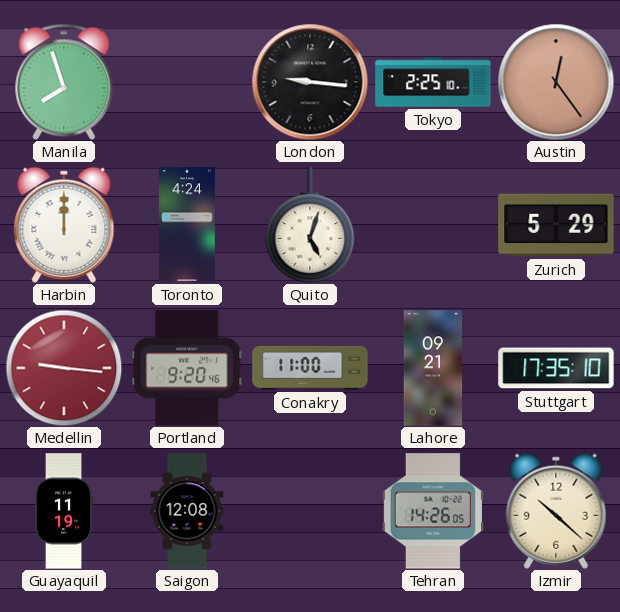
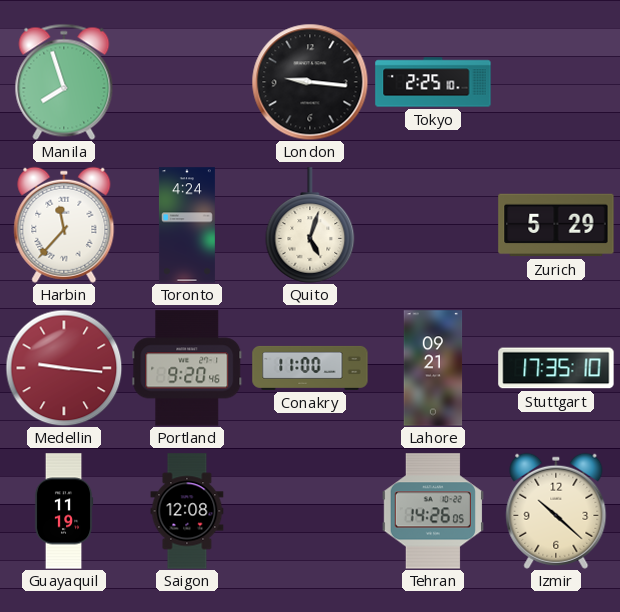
Austin: 12:24 -> none (556, 82)
Harbin: 12:00 -> 11:37 (64, 225)
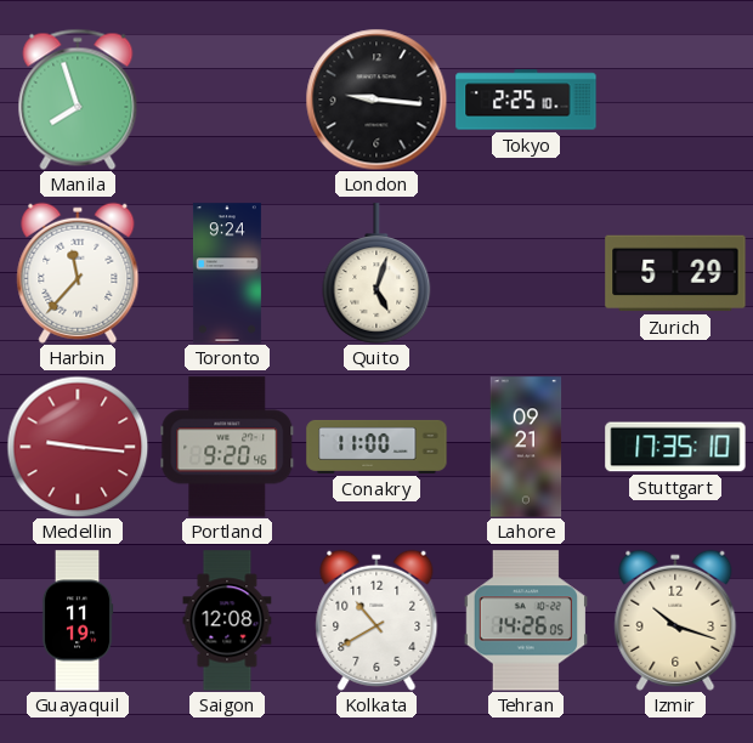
Toronto: 4:24 -> 9:24 (227, 273)
Kolkata: none -> 10:40 (376, 620)
Izmir: 10:22 -> 10:18 (675, 620)
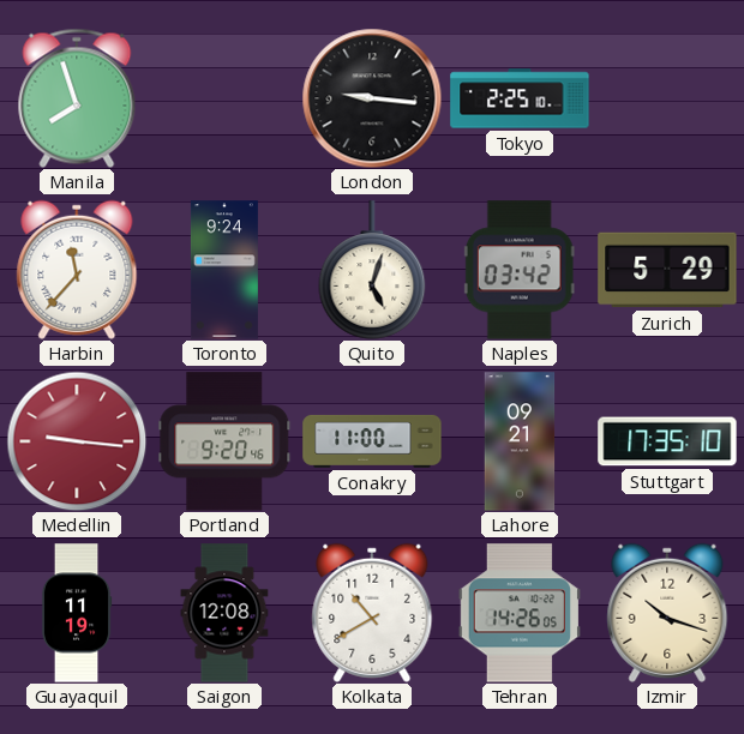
Naples: none -> 03:42 (520, 270)
